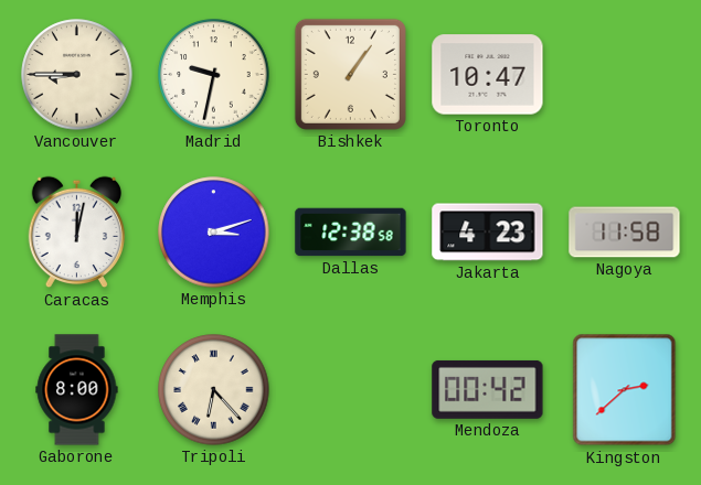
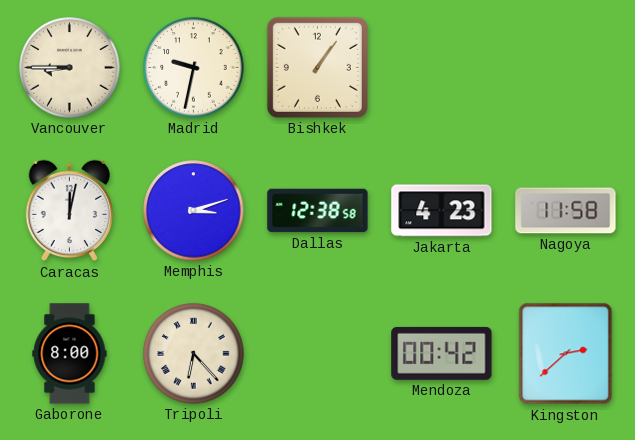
Toronto: 10:47 -> none (488, 75)
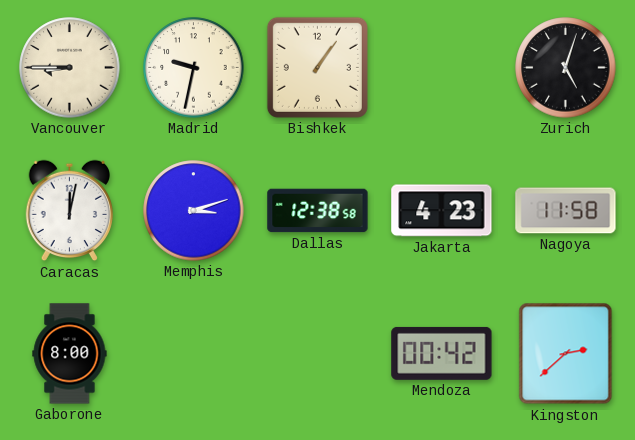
Zurich: none -> 5:03 (566, 68)
Tripoli: 6:23 -> none (194, 354)
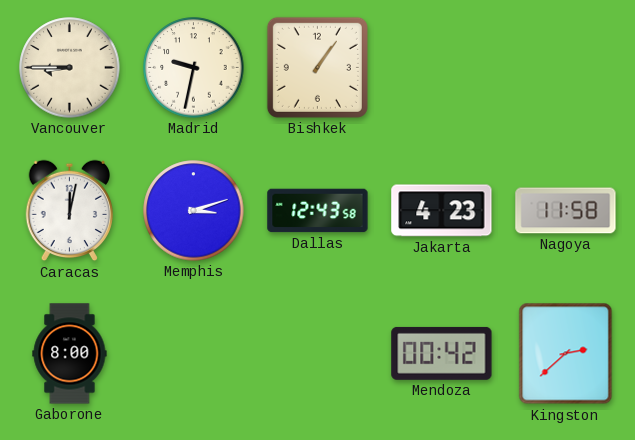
Zurich: 5:03 -> none (566, 68)
Dallas: 12:38 -> 12:43 (318, 211)
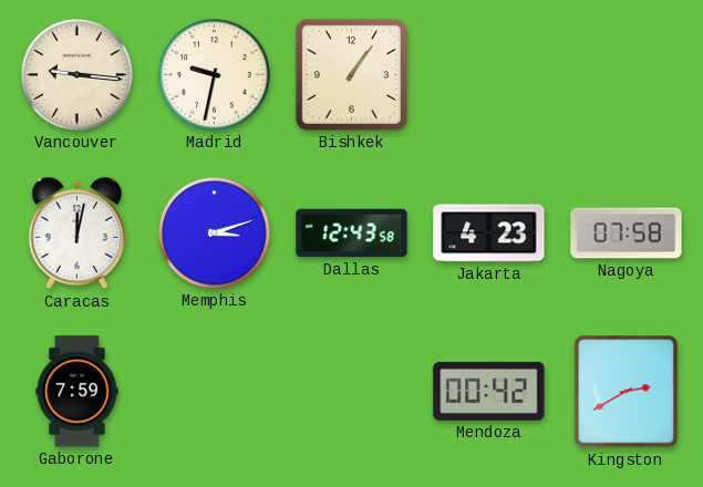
Vancouver: 8:45 -> 9:16 (77, 75)
Nagoya: 11:58 -> 07:58 (627, 234)
Gaborone: 8:00 -> 7:59 (77, 392)
Kingston: 2:38 -> 2:40 (627, 392)
